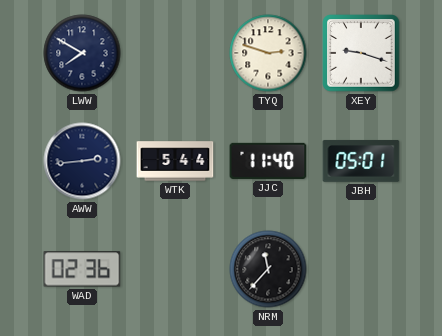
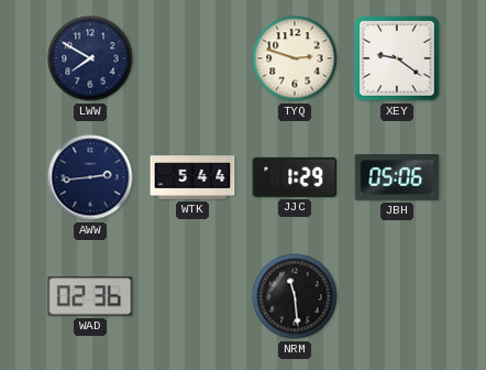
XEY: 9:18 -> 9:21 (397, 58)
JJC: 11:40 -> 1:29 (295, 177)
JBH: 05:01 -> 05:06 (397, 177)
NRM: 11:37 -> 11:29 (295, 296)
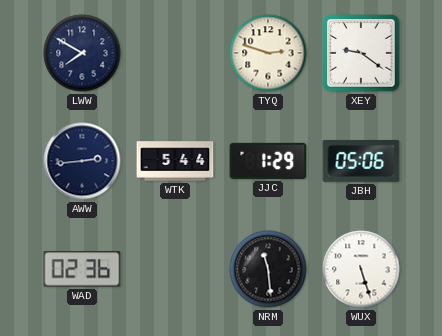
WUX: none -> 5:27 (361, 269)
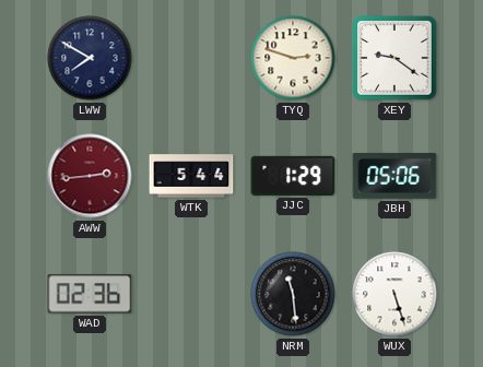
AWW dial: navy -> burgundy (90, 176)
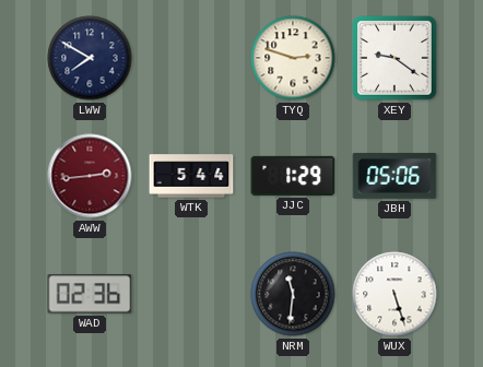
NRM: 11:29 -> 11:31 (293, 294)
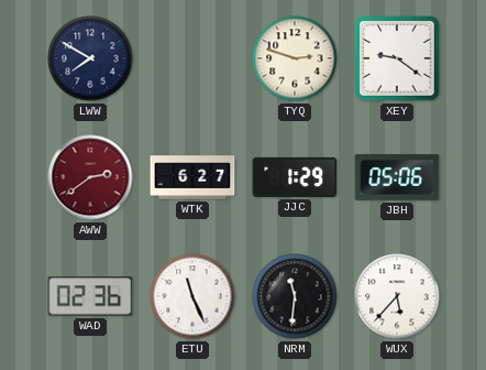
AWW: 2:44 -> 2:39 (90, 177)
WTK: 5:44 -> 6:27 (192, 177)
ETU: none -> 11:26 (192, 296)
WUX: 5:27 -> 5:37 (397, 296)
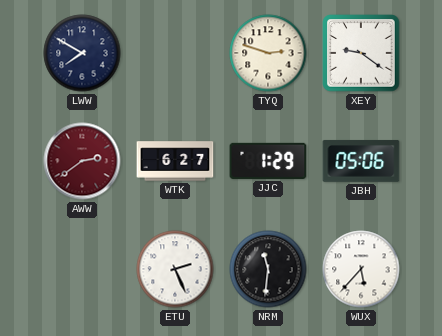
WAD: 02:36 -> none (90, 296)
ETU: 11:26 -> 2:26 (175, 269)
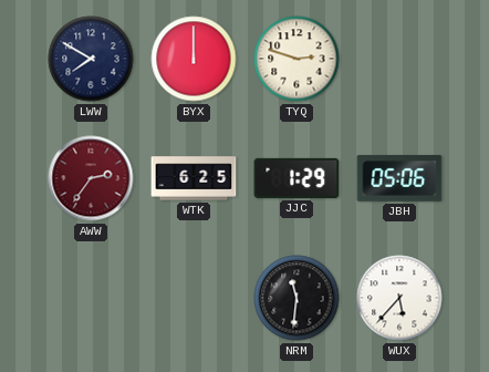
BYX: none -> 12:00 (194, 59)
XEY: 9:21 -> none (361, 53)
AWW: 2:39 -> 2:36 (91, 178)
WTK: 6:27 -> 6:25 (194, 178)
ETU: 2:26 -> none (175, 269)
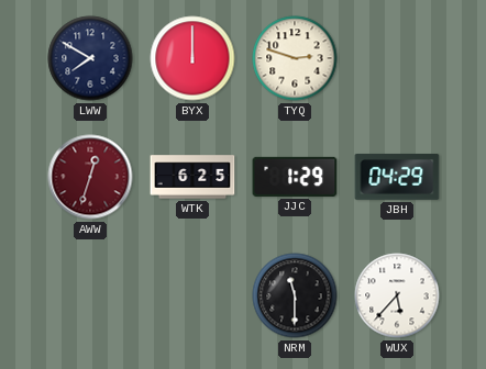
AWW: 2:36 -> 12:33 (90, 177)
JBH: 05:06 -> 04:29 (397, 177)
NRM: 11:31 -> 11:30 (295, 295)
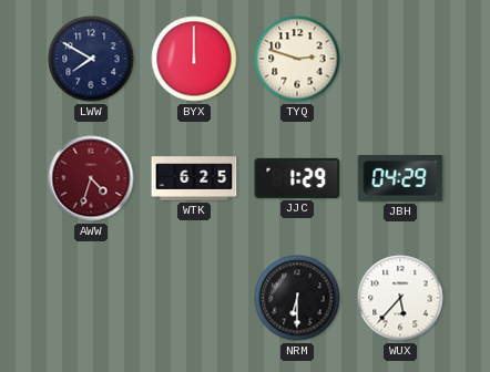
AWW: 12:33 -> 4:33 (91, 178)
NRM: 11:30 -> 6:30 (297, 298)
